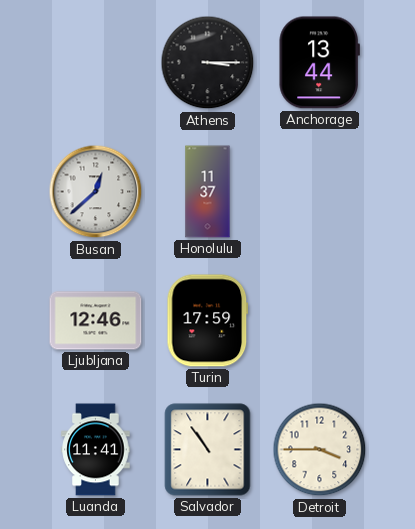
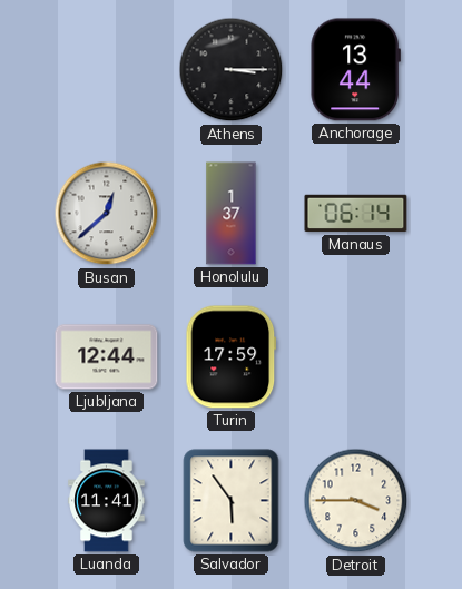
Honolulu: 11:37 -> 1:37 (232, 214)
Manaus: none -> 06:14 (356, 214)
Ljubljana: 12:46 -> 12:44 (107, 357)
Salvador: 10:54 -> 5:54 (232, 501)
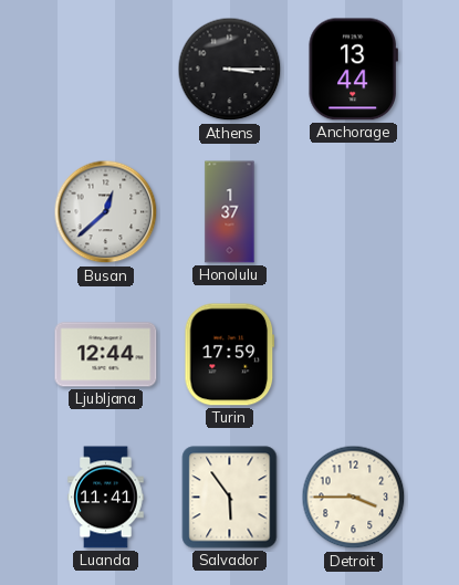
Manaus: 06:14 -> none (356, 214)
